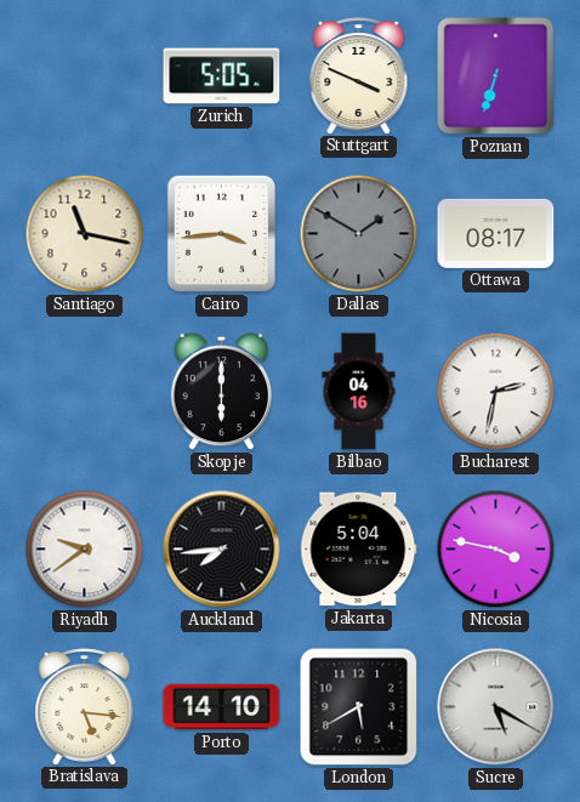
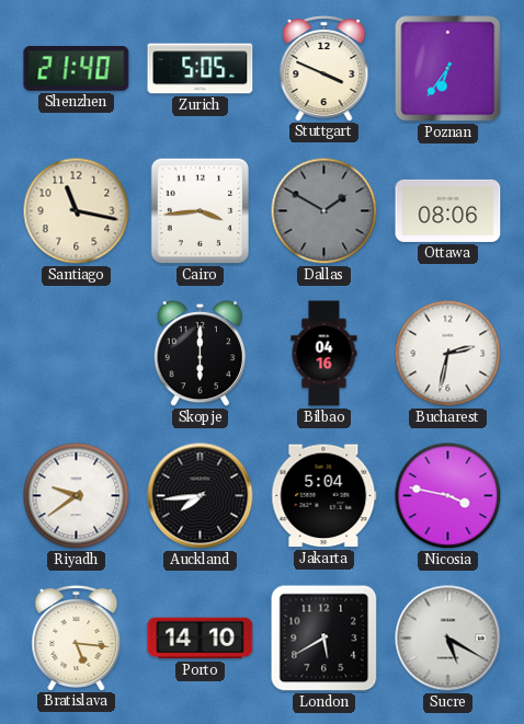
Shenzhen: none -> 21:40 (77, 68)
Poznan: 6:33 -> 6:36 (448, 69)
Ottawa: 08:17 -> 08:06 (448, 210)
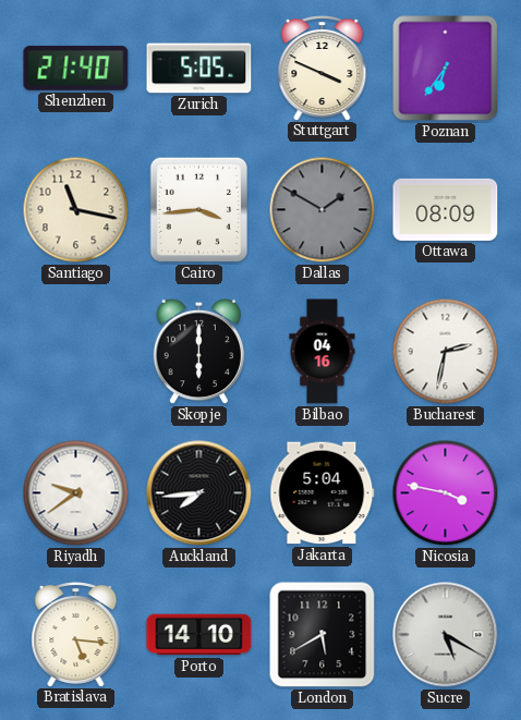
Ottawa: 08:06 -> 08:09 (446, 209)
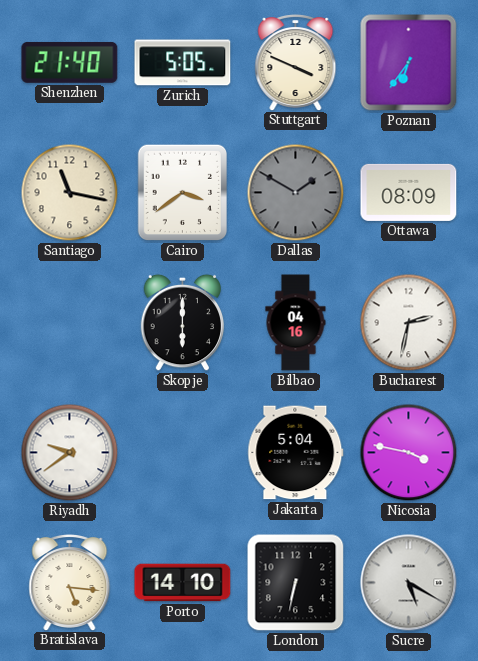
Cairo: 3:44 -> 3:39 (182, 193)
Auckland: 7:44 -> none (199, 493)
London: 5:40 -> 6:32 (296, 583)
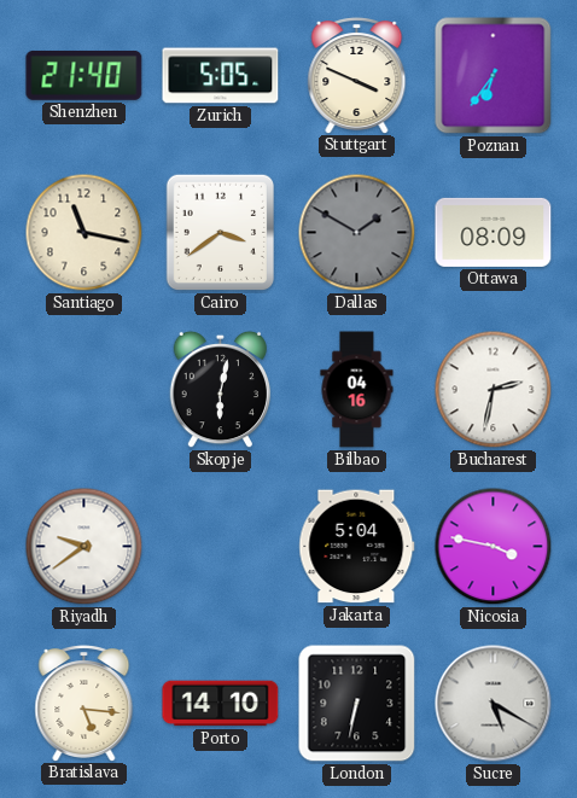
Skopje: 6:00 -> 6:02 (221, 390)
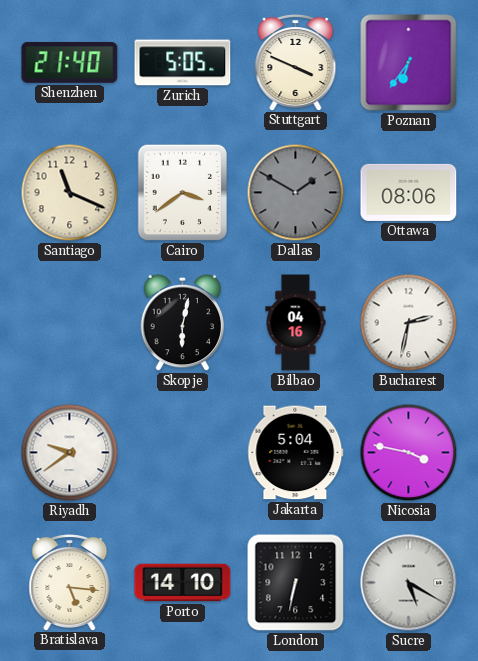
Santiago: 11:17 -> 11:19 (70, 193)
Ottawa: 08:09 -> 08:06 (409, 192)
